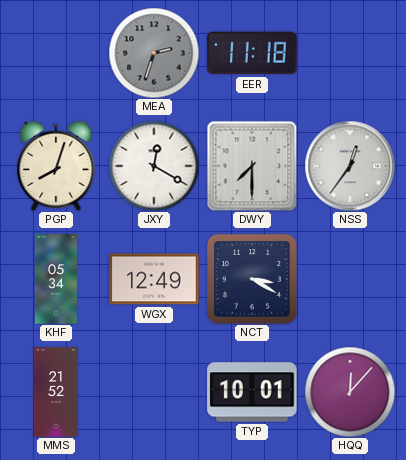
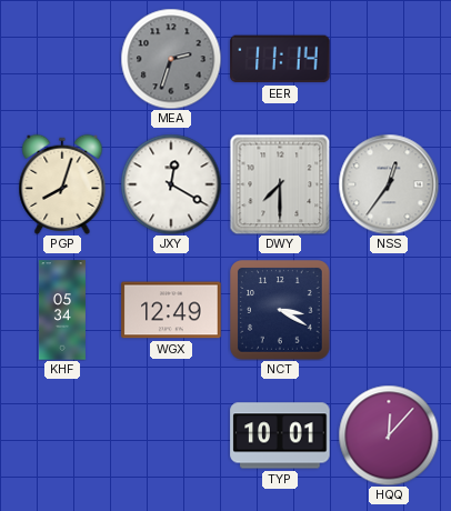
EER: 11:18 -> 11:14 (280, 59)
MMS: 21:52 -> none (56, 392)
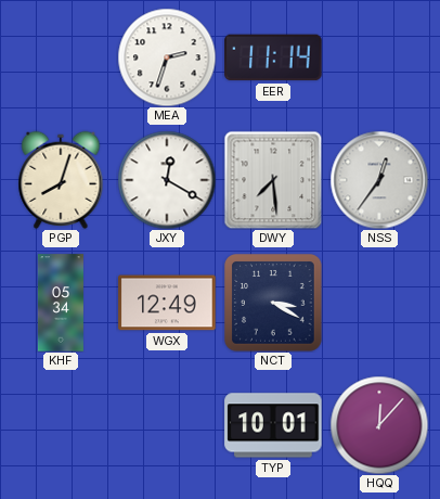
MEA dial: grey -> white (167, 57)
DWY: 7:30 -> 7:29 (273, 180)
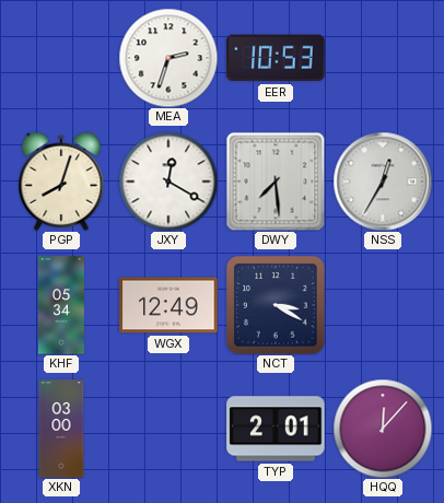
EER: 11:14 -> 10:53 (276, 58)
NSS: 12:36 -> 12:35 (383, 182)
XKN: none -> 03:00 (61, 429)
TYP: 10:01 -> 2:01 (276, 429)
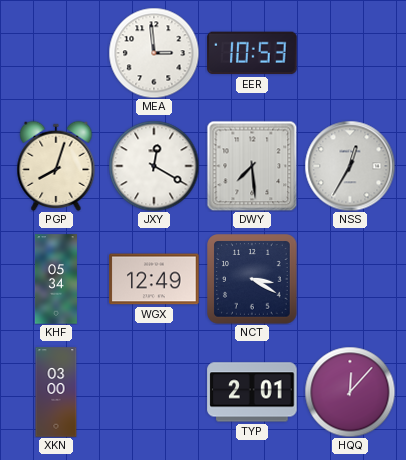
MEA: 2:33 -> 2:59 (154, 53)
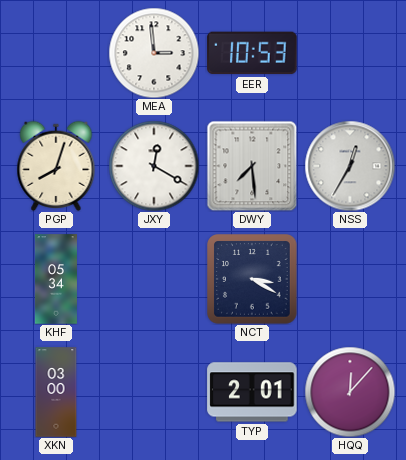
WGX: 12:49 -> none (154, 279)
